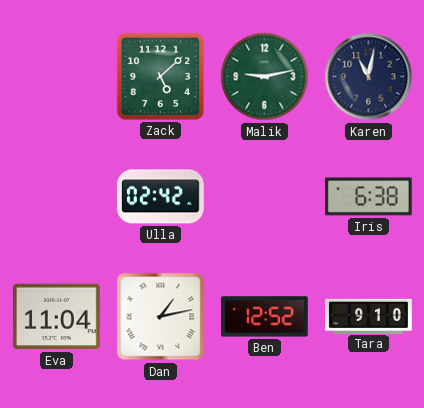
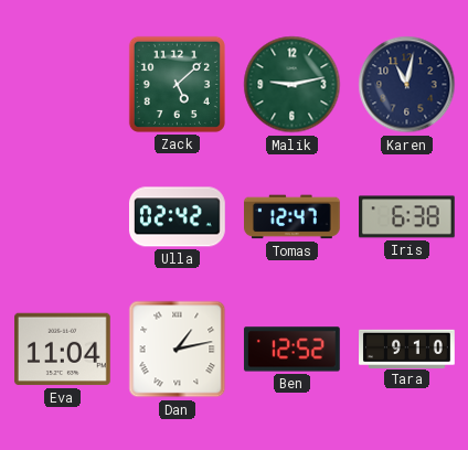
Tomas: none -> 12:47 (292, 217)
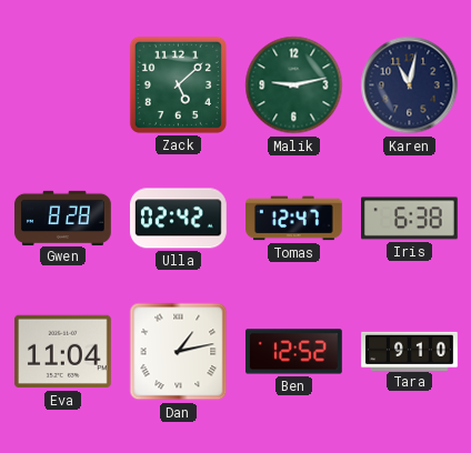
Gwen: none -> 8:28 (63, 218)
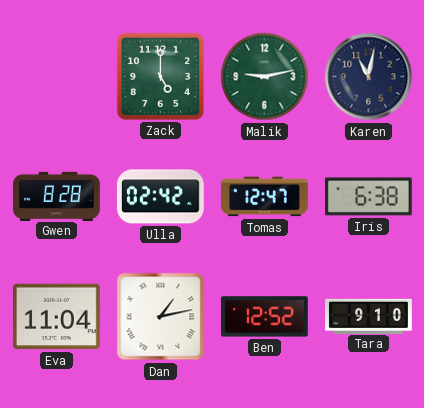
Zack: 5:08 -> 5:00 (160, 76)
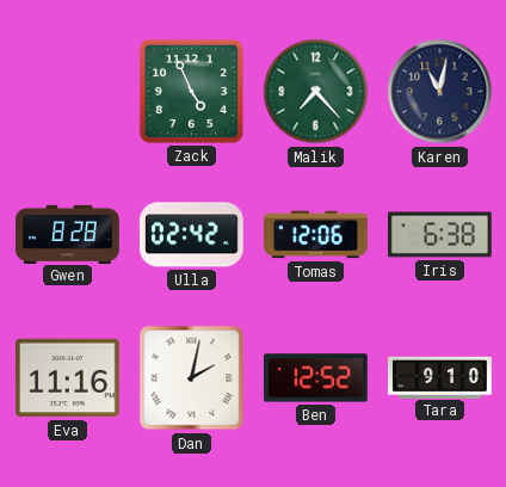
Zack: 5:00 -> 4:56 (191, 91)
Malik: 9:13 -> 7:23 (316, 92)
Tomas: 12:47 -> 12:06 (316, 235)
Eva: 11:04 -> 11:16 (68, 378)
Dan: 1:13 -> 2:02 (192, 378)
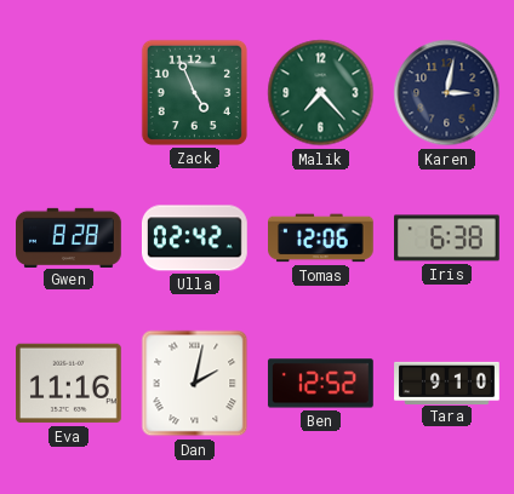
Karen: 11:02 -> 3:02 (447, 93)
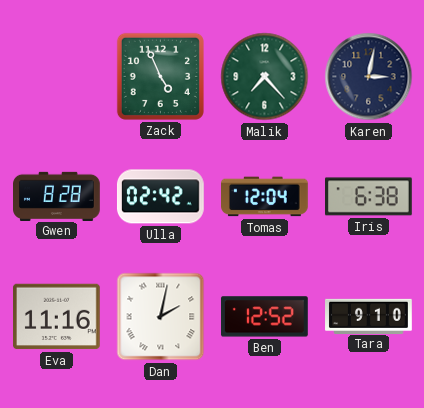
Tomas: 12:06 -> 12:04 (265, 197)
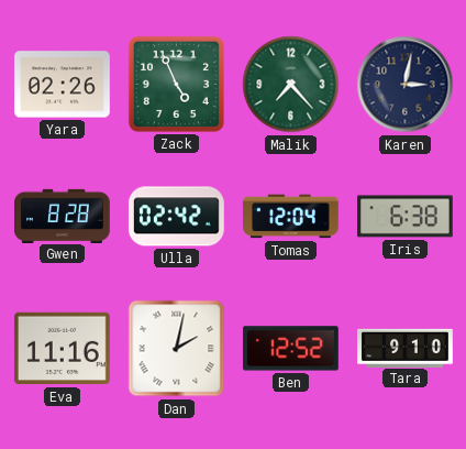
Yara: none -> 02:26 (63, 85)
